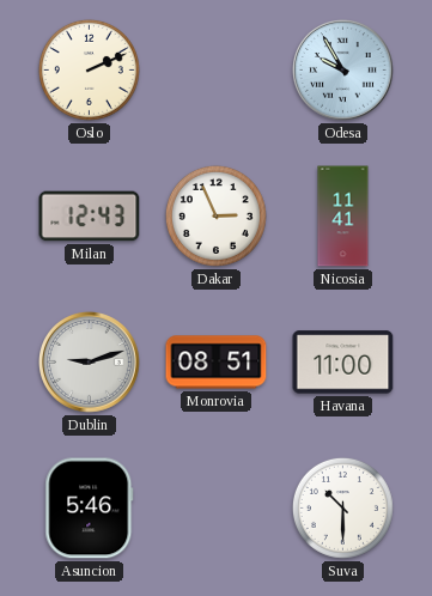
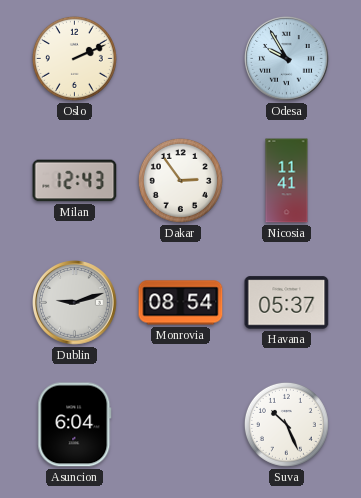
Dakar: 2:56 -> 2:54 (180, 180)
Monrovia: 08:51 -> 08:54 (181, 303)
Havana: 11:00 -> 05:37 (287, 303)
Asuncion: 5:46 -> 6:04 (75, 425)
Suva: 10:30 -> 10:26 (286, 424)
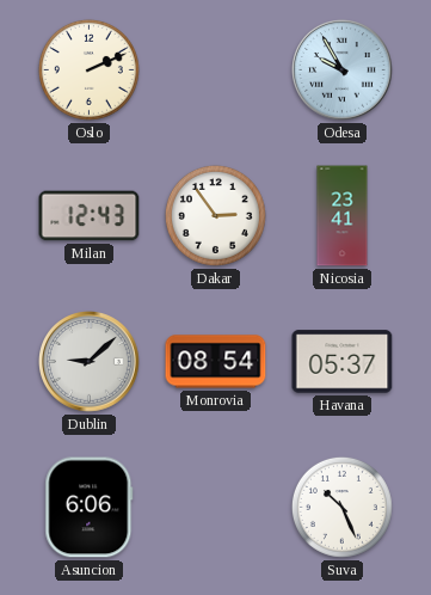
Nicosia: 11:41 -> 23:41 (343, 216)
Dublin: 9:12 -> 9:08 (90, 362)
Asuncion: 6:04 -> 6:06 (90, 508)
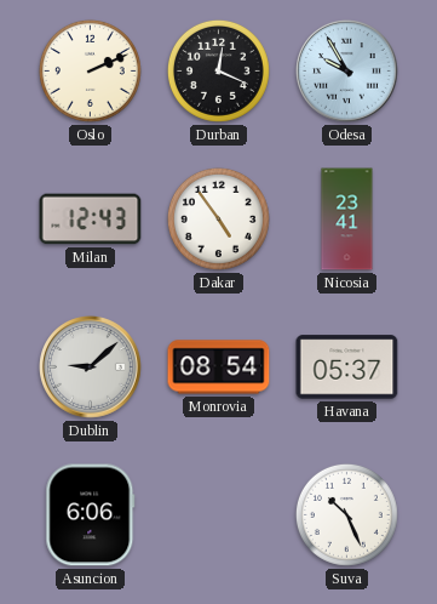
Durban: none -> 12:19 (218, 70)
Dakar: 2:54 -> 4:54 (218, 218)
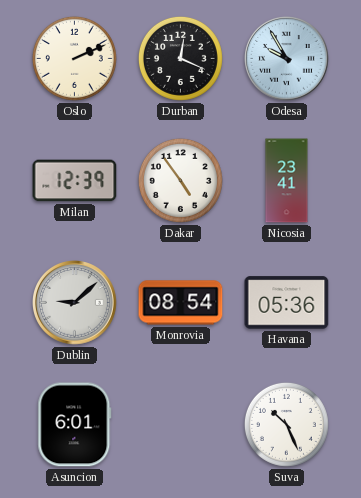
Milan: 12:43 -> 12:39 (75, 181)
Havana: 05:37 -> 05:36 (287, 303)
Asuncion: 6:06 -> 6:01 (75, 425)
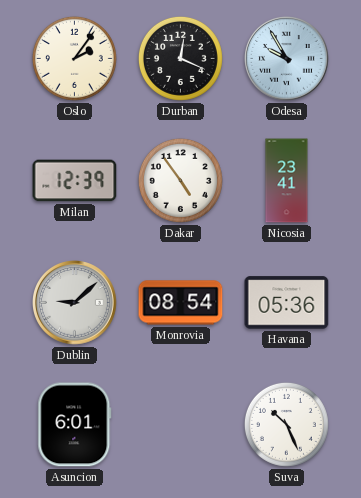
Oslo: 2:11 -> 2:06 (74, 58)
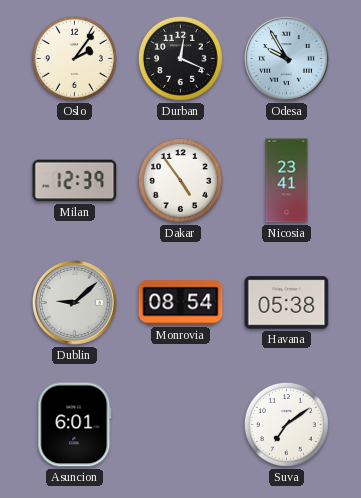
Havana: 05:36 -> 05:38 (287, 303)
Suva: 10:26 -> 7:09 (286, 424)
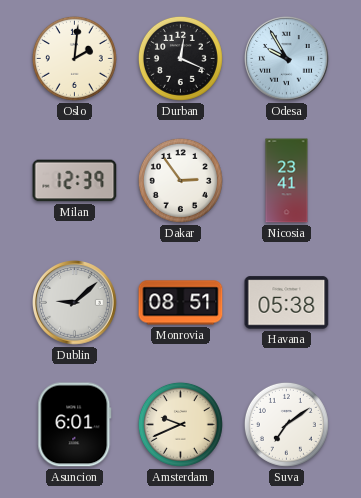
Oslo: 2:06 -> 2:01 (74, 58)
Dakar: 4:54 -> 2:54 (180, 180)
Monrovia: 08:54 -> 08:51 (181, 303)
Amsterdam: none -> 9:41 (180, 424)
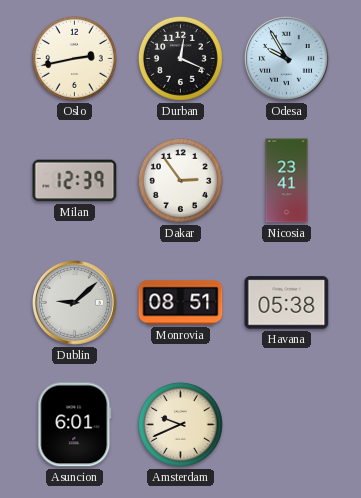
Oslo: 2:01 -> 2:43 (74, 58)
Suva: 7:09 -> none (286, 424)
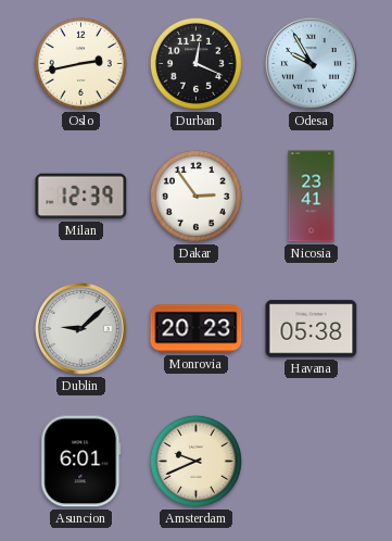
Monrovia: 08:51 -> 20:23 (197, 329)
